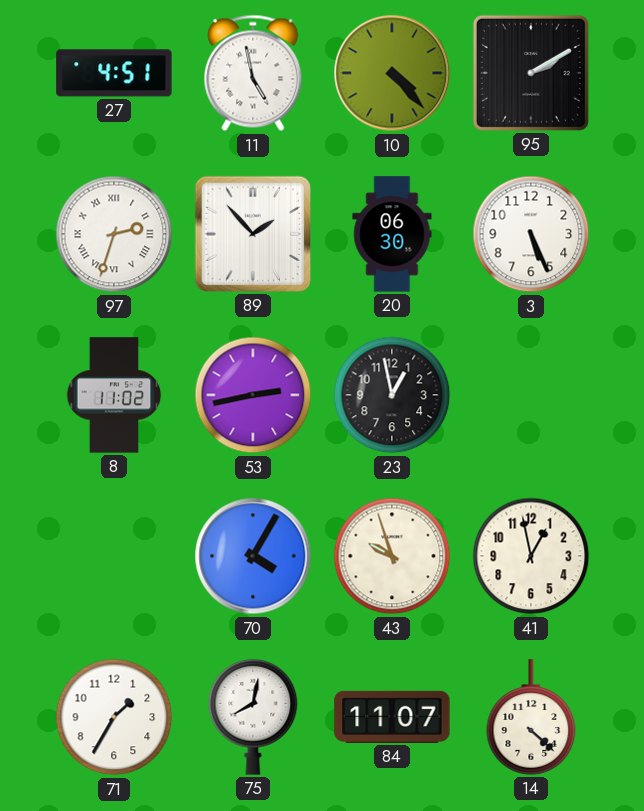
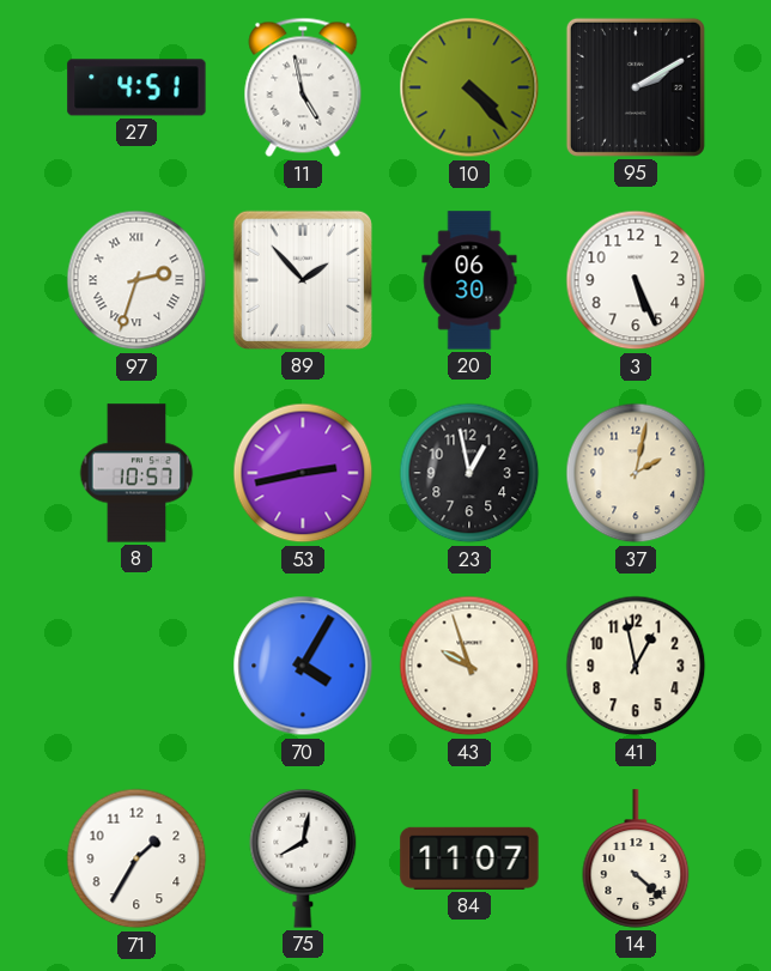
8: 11:02 -> 10:57 (136, 473)
37: none -> 2:02 (636, 473)
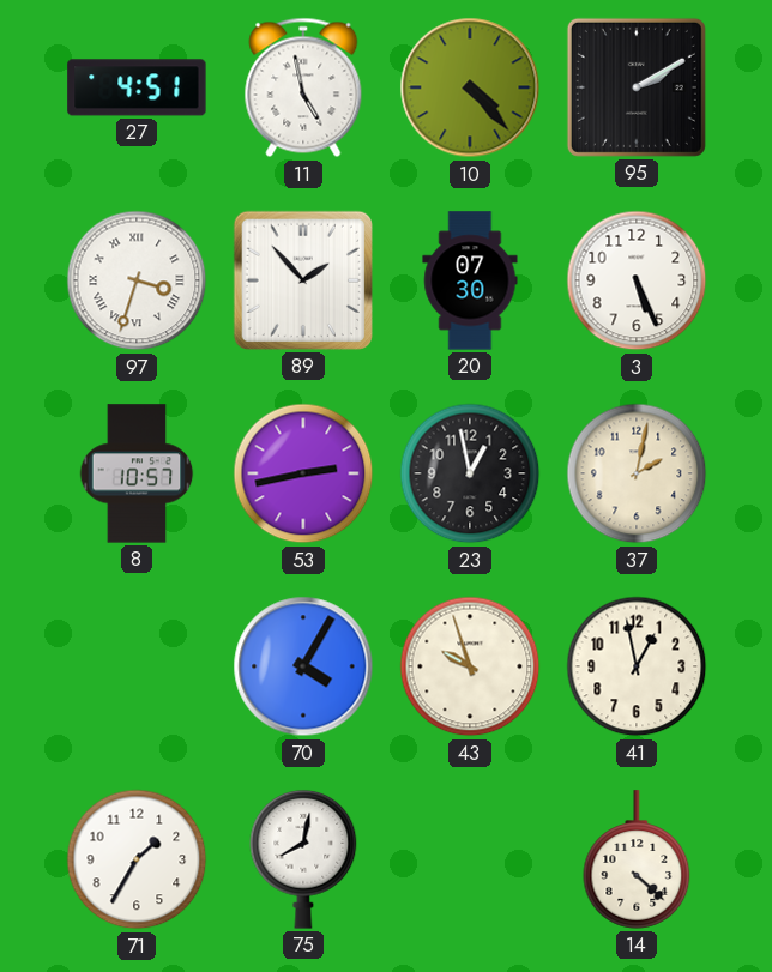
97: 2:33 -> 3:33 (137, 280)
20: 06:30 -> 07:30 (470, 280)
84: 11:07 -> none (469, 858)
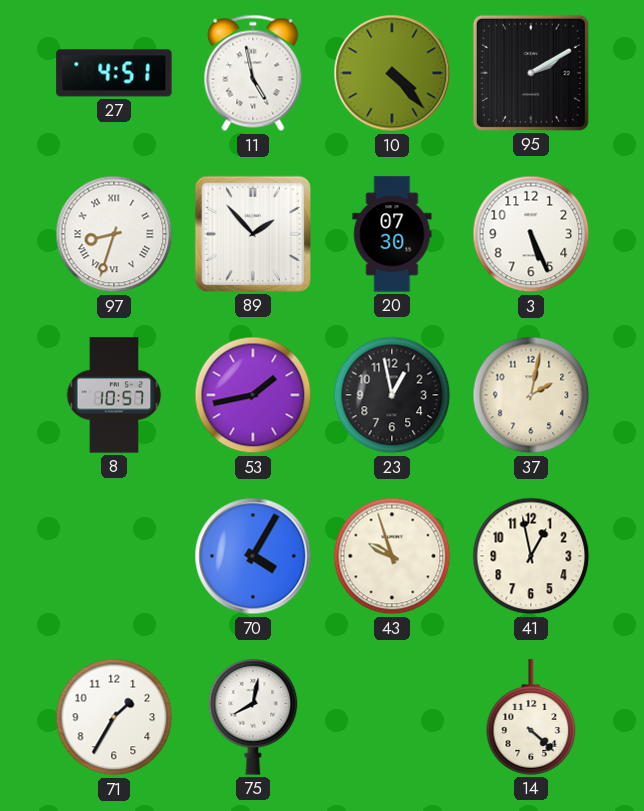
97: 3:33 -> 8:33 (114, 234)
53: 2:43 -> 1:43 (253, 395)
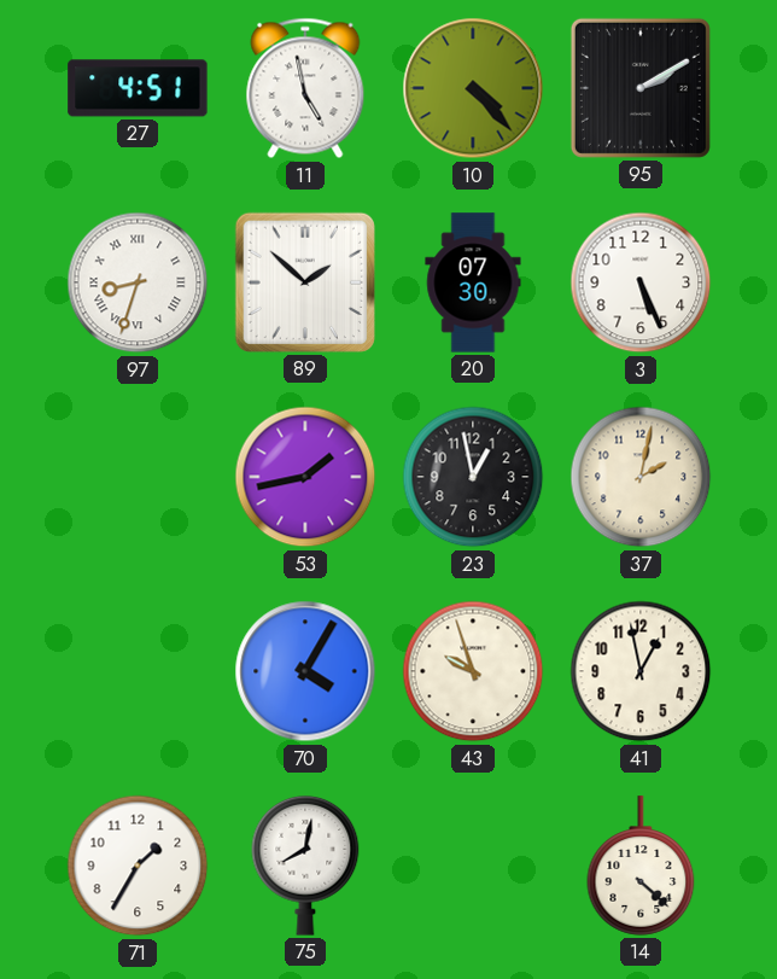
89: 1:53 -> 1:52 (305, 282)
8: 10:57 -> none (114, 395)
